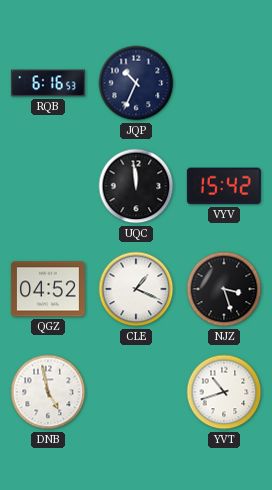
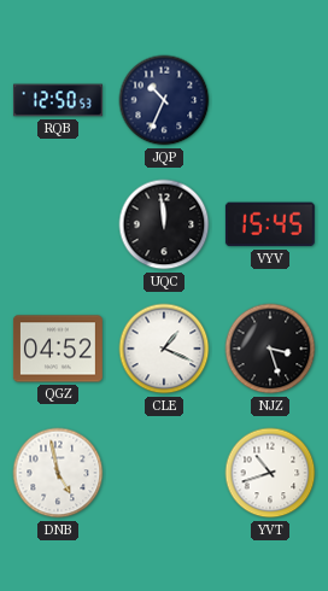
RQB: 6:16 -> 12:50 (58, 100)
VYV: 15:42 -> 15:45 (270, 224)
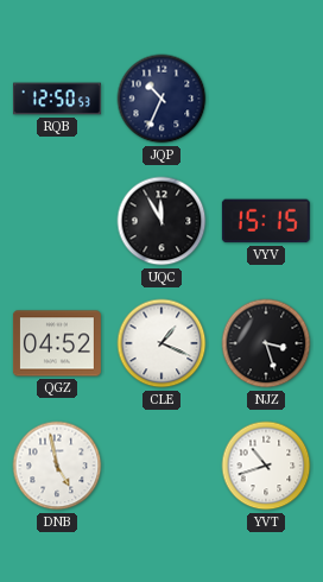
UQC: 11:59 -> 11:55 (161, 221)
VYV: 15:45 -> 15:15 (266, 221)
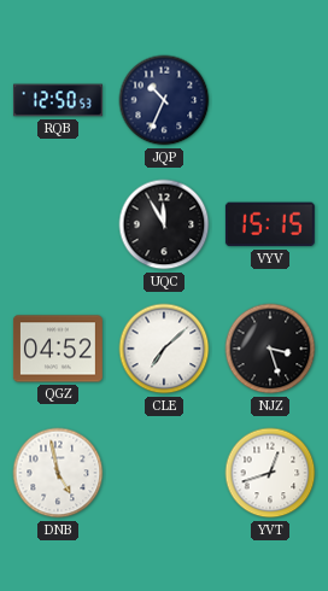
CLE: 1:19 -> 7:08 (164, 349)
YVT: 10:42 -> 12:42 (270, 473)
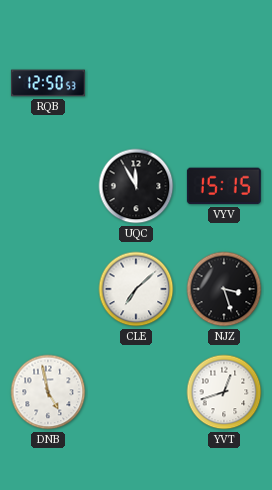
JQP: 10:34 -> none (164, 100)
QGZ: 04:52 -> none (58, 349)
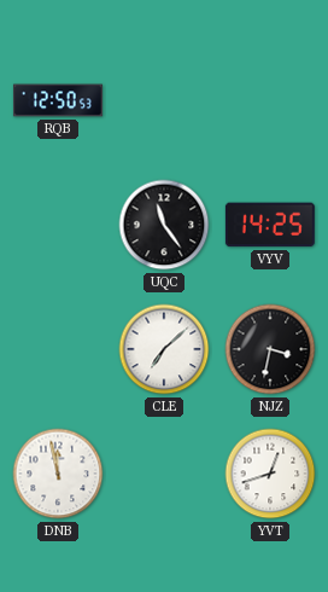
UQC: 11:55 -> 11:24 (164, 225)
VYV: 15:15 -> 14:25 (270, 225)
NJZ: 3:27 -> 3:32 (270, 349)
DNB: 4:58 -> 11:58 (58, 474)
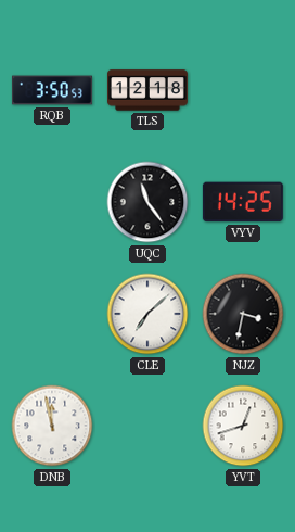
RQB: 12:50 -> 3:50 (52, 90)
TLS: none -> 12:18 (147, 90)
